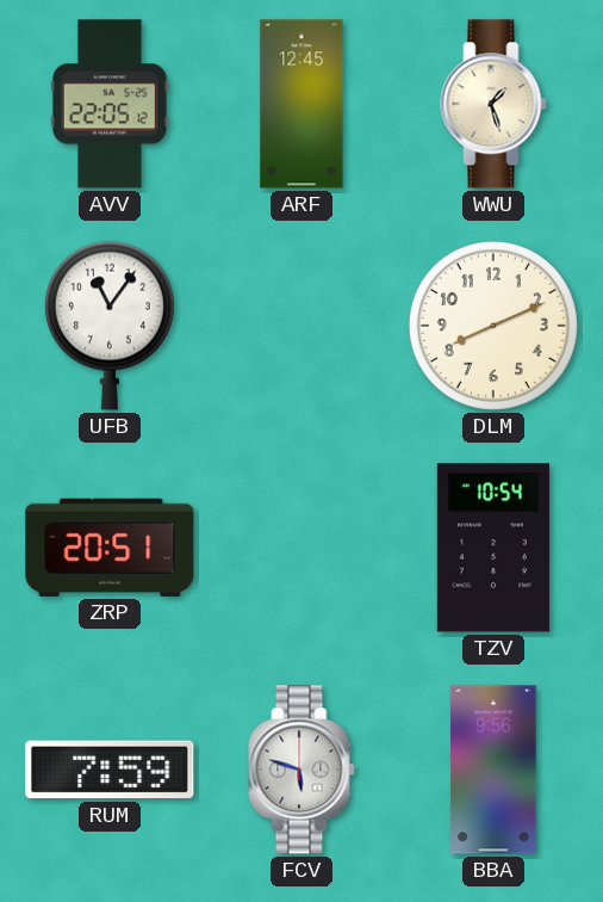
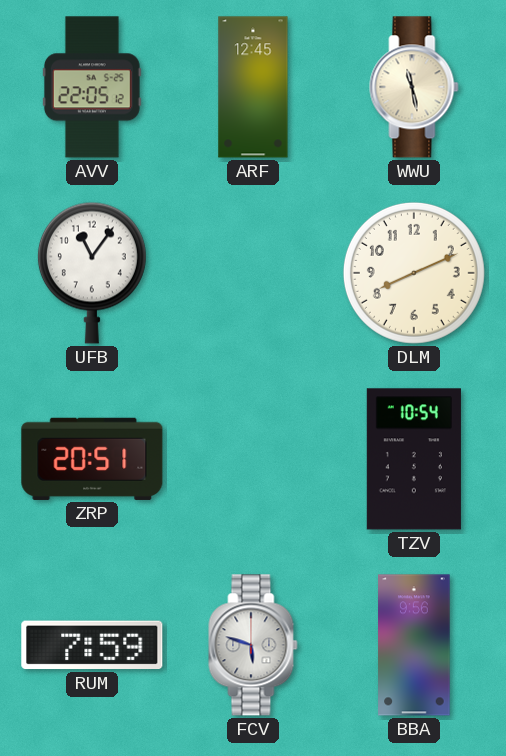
WWU: 1:27 -> 11:28 (414, 87)
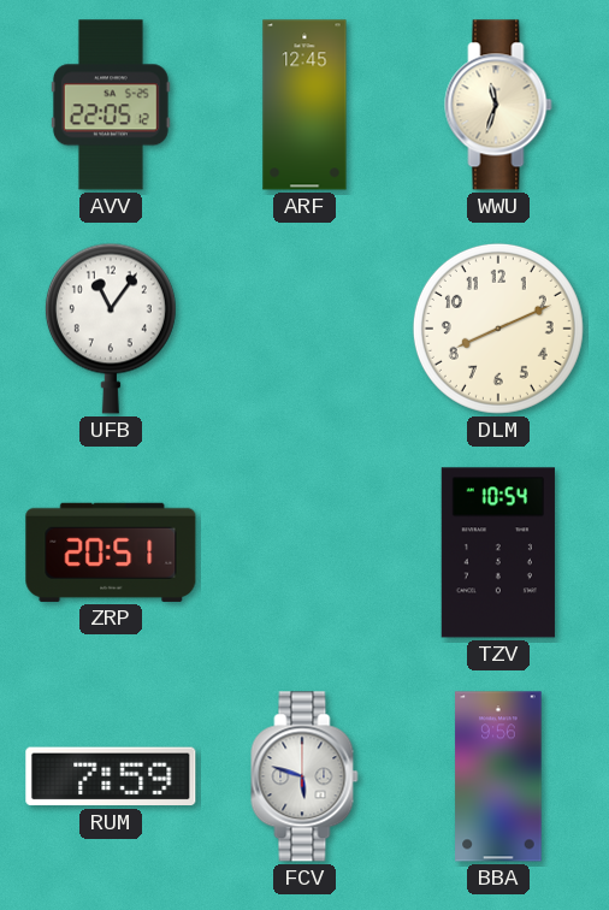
WWU: 11:28 -> 11:33 (498, 105)
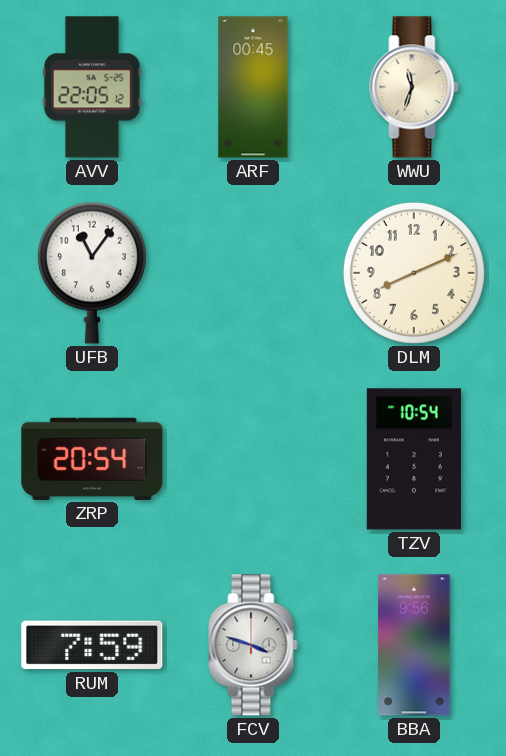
ARF: 12:45 -> 00:45 (253, 87)
ZRP: 20:51 -> 20:54 (92, 459)
FCV: 5:48 -> 3:48 (253, 645)
